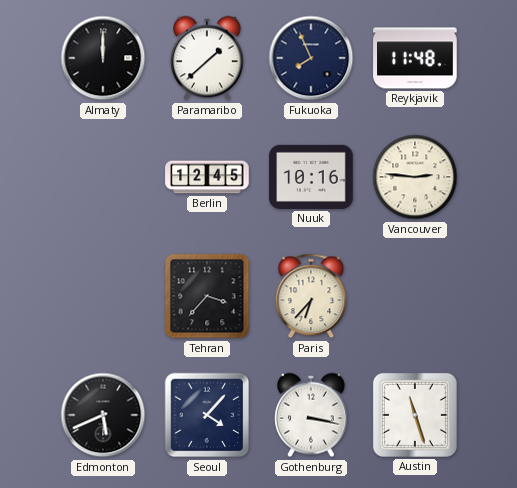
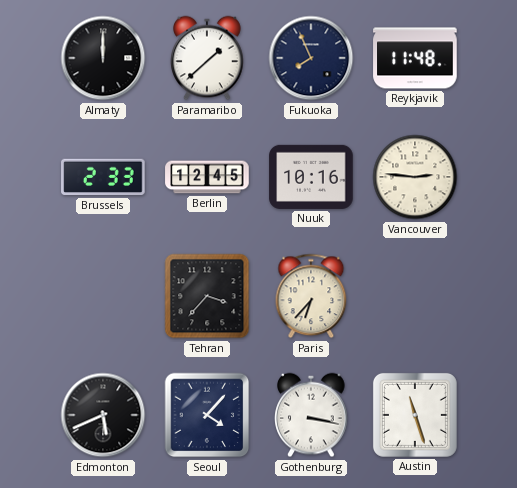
Brussels: none -> 2:33 (103, 177)
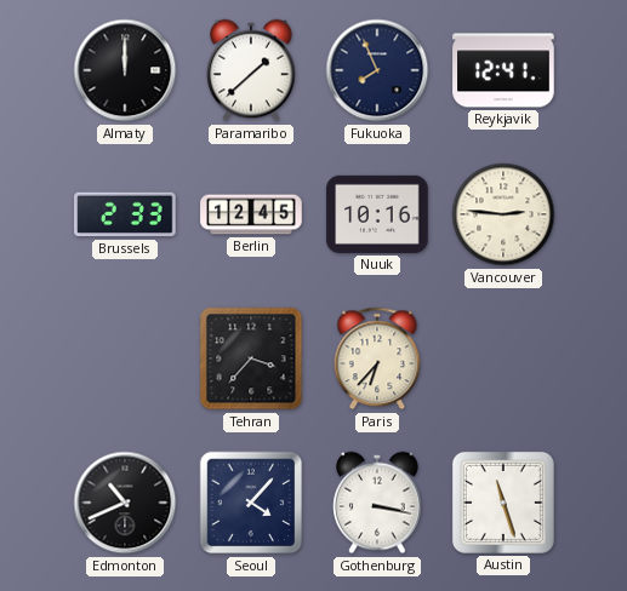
Reykjavik: 11:48 -> 12:41 (503, 70)
Edmonton: 5:41 -> 10:41 (125, 503)
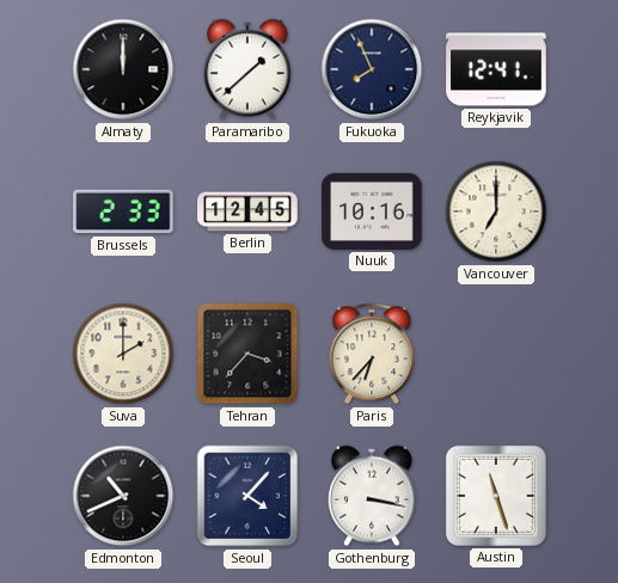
Vancouver: 2:46 -> 7:00 (496, 211)
Suva: none -> 2:00 (123, 354)
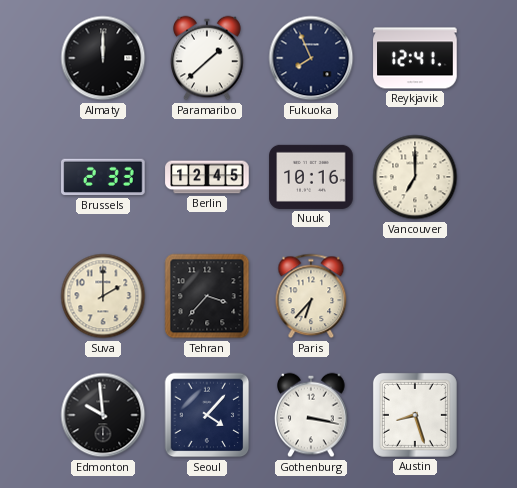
Edmonton: 10:41 -> 9:59 (103, 415)
Austin: 11:27 -> 8:27 (415, 415)
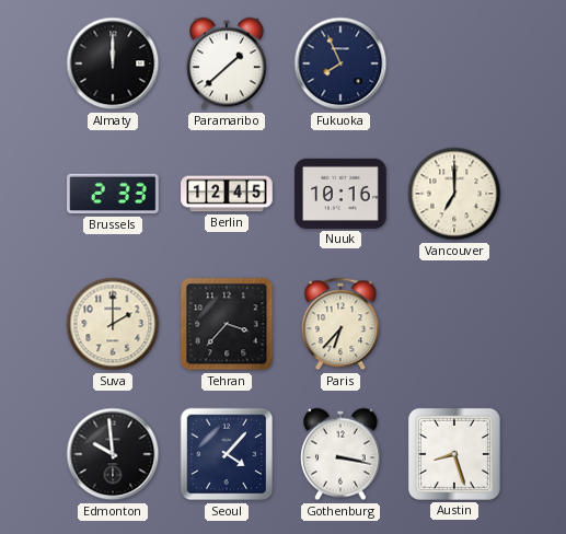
Reykjavik: 12:41 -> none (415, 58)
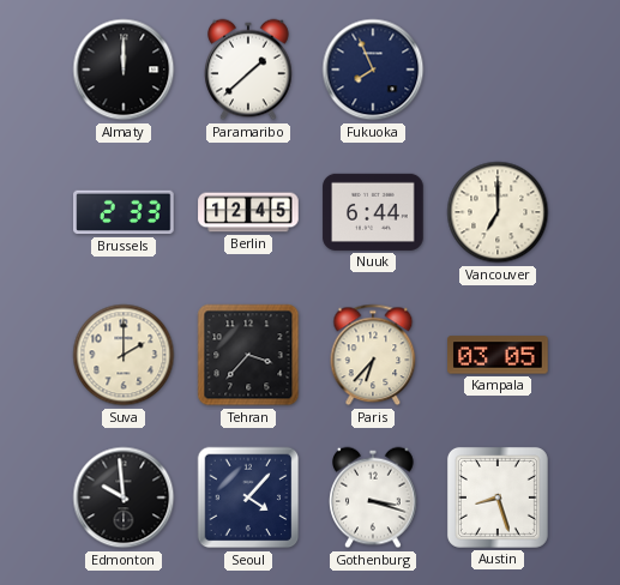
Nuuk: 10:16 -> 6:44 (373, 212)
Kampala: none -> 03:05 (498, 355)
Gothenburg: 3:17 -> 3:18 (373, 497)
